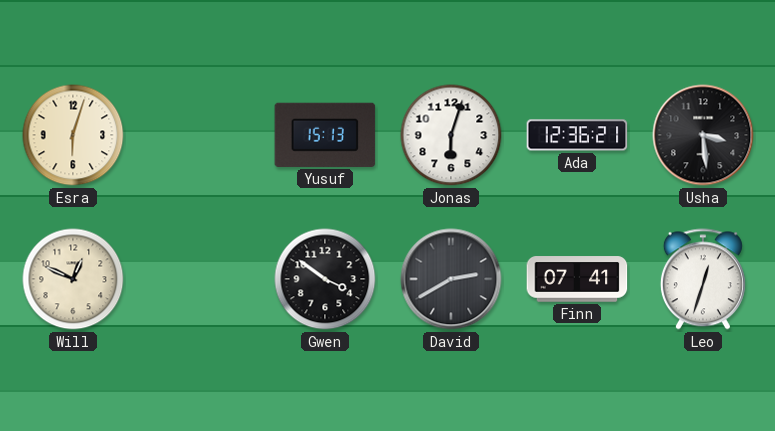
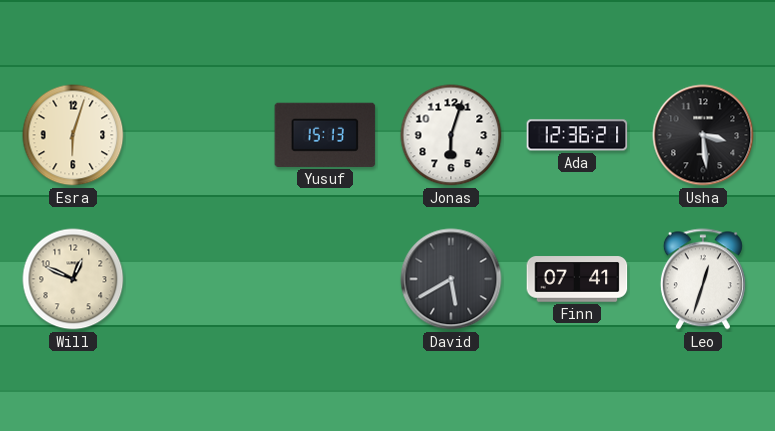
Gwen: 3:51 -> none (325, 279)
David: 2:40 -> 5:40 (451, 279)
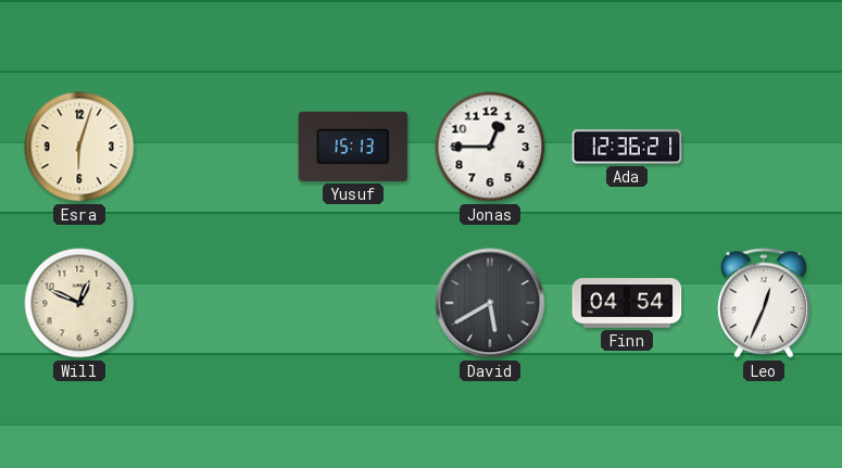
Jonas: 6:03 -> 12:45 (490, 147)
Usha: 3:29 -> none (703, 135)
Finn: 07:41 -> 04:54 (627, 303)
Leo: 12:33 -> 12:34 (764, 303)
